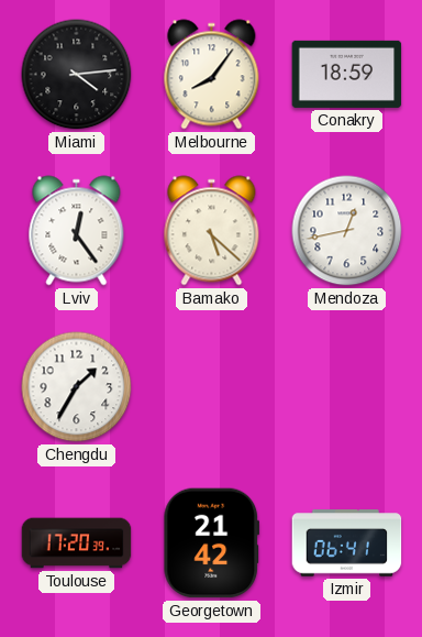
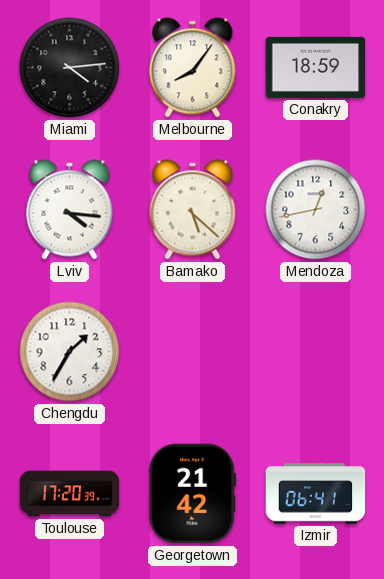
Lviv: 12:24 -> 4:16 (70, 210)
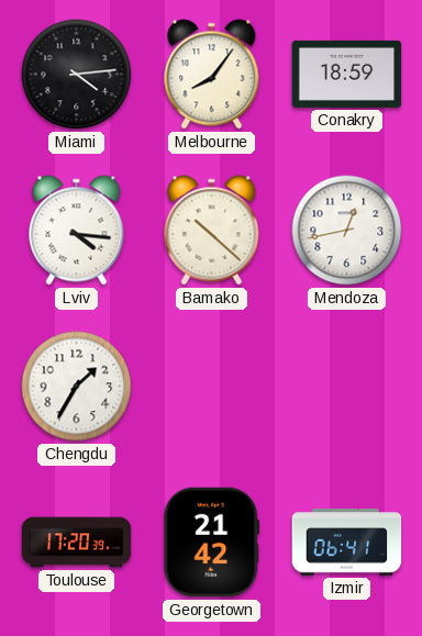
Bamako: 5:22 -> 10:22 (212, 231)
